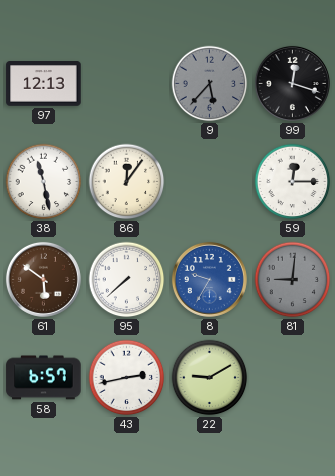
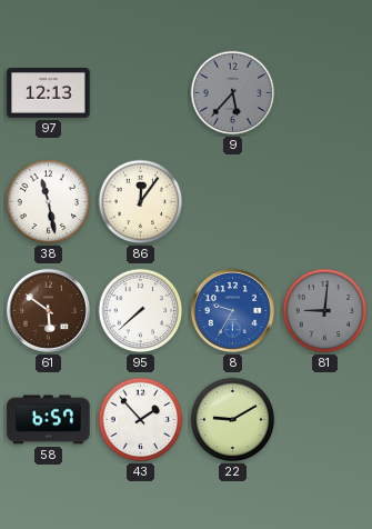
99: 12:18 -> none (292, 83)
59: 12:15 -> none (293, 182)
43: 2:43 -> 1:53 (141, 420)
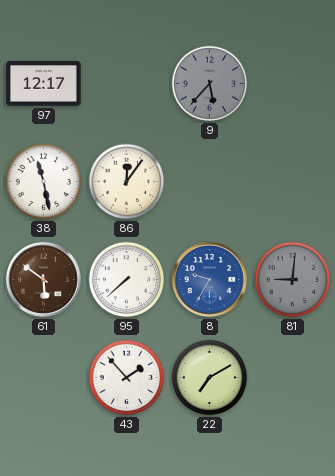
97: 12:13 -> 12:17 (44, 84)
58: 6:57 -> none (49, 420)
22: 9:10 -> 7:10 (210, 378)
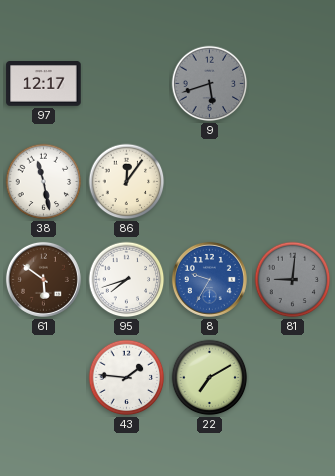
9: 5:37 -> 5:42 (210, 84)
95: 7:38 -> 7:42 (127, 280)
43: 1:53 -> 1:46 (127, 378)
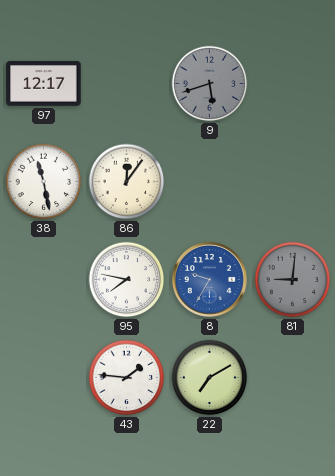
61: 5:51 -> none (43, 279)
95: 7:42 -> 7:47 (127, 280)
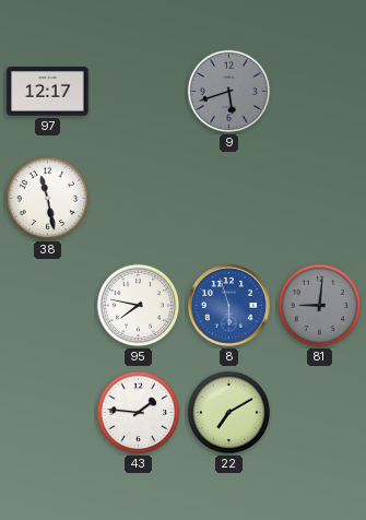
86: 12:06 -> none (127, 182)
8: 9:35 -> 5:57 (228, 305)
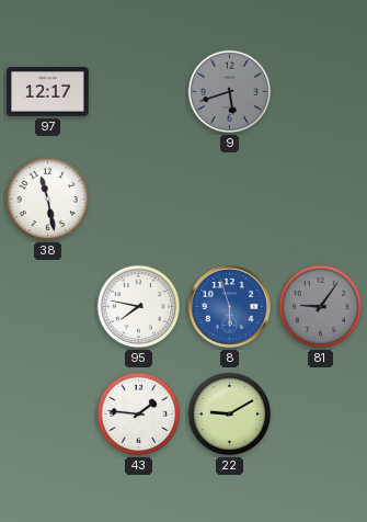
81: 9:01 -> 9:06 (321, 307)
22: 7:10 -> 9:10 (230, 415)
